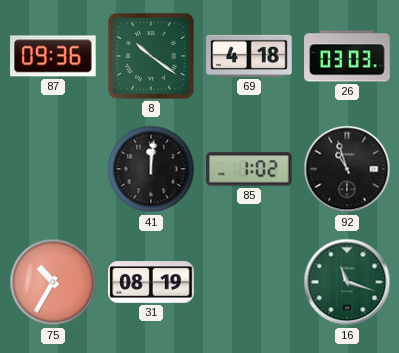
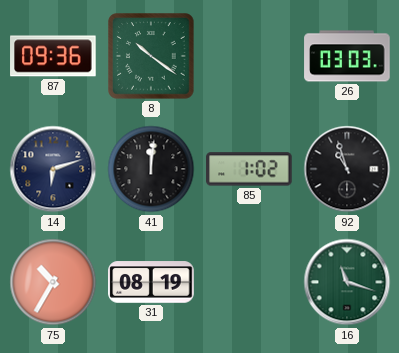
69: 4:18 -> none (249, 56)
14: none -> 6:12 (53, 169)
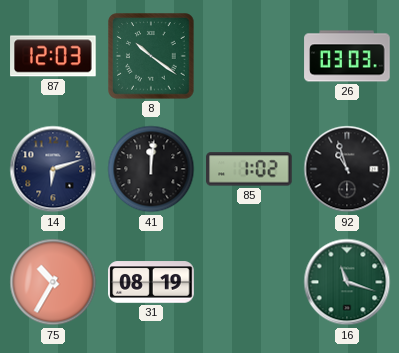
87: 09:36 -> 12:03 (53, 56)
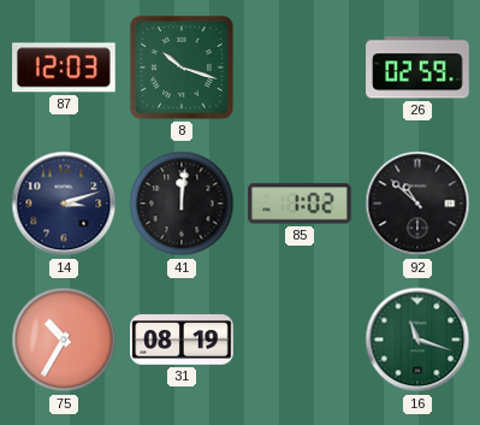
8: 10:21 -> 10:18 (182, 67)
26: 03:03 -> 02:59 (417, 67)
14: 6:12 -> 3:12 (64, 203)
92: 10:57 -> 10:52 (417, 203)
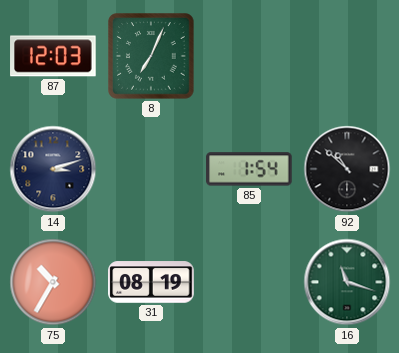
8: 10:18 -> 7:04 (151, 56)
26: 02:59 -> none (417, 67)
41: 12:01 -> none (182, 203)
85: 1:02 -> 1:54 (249, 169)
